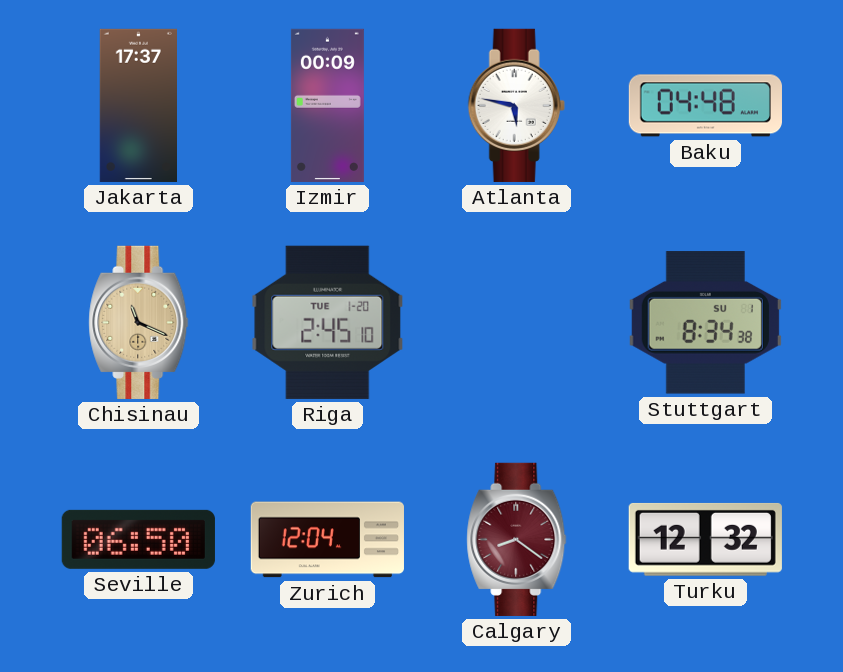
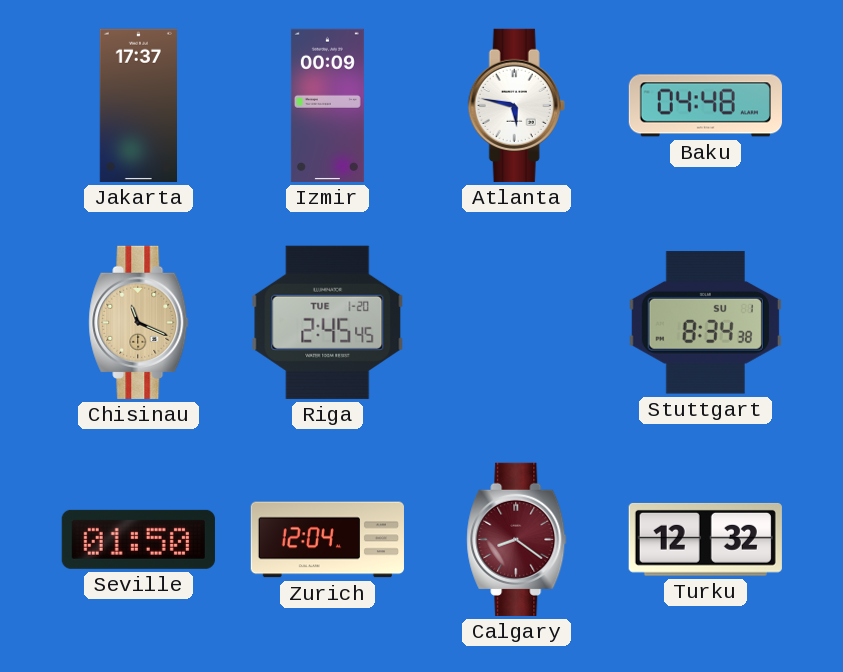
Riga: 2:45:10 -> 2:45:45 (328, 322)
Seville: 06:50 -> 01:50 (138, 539)
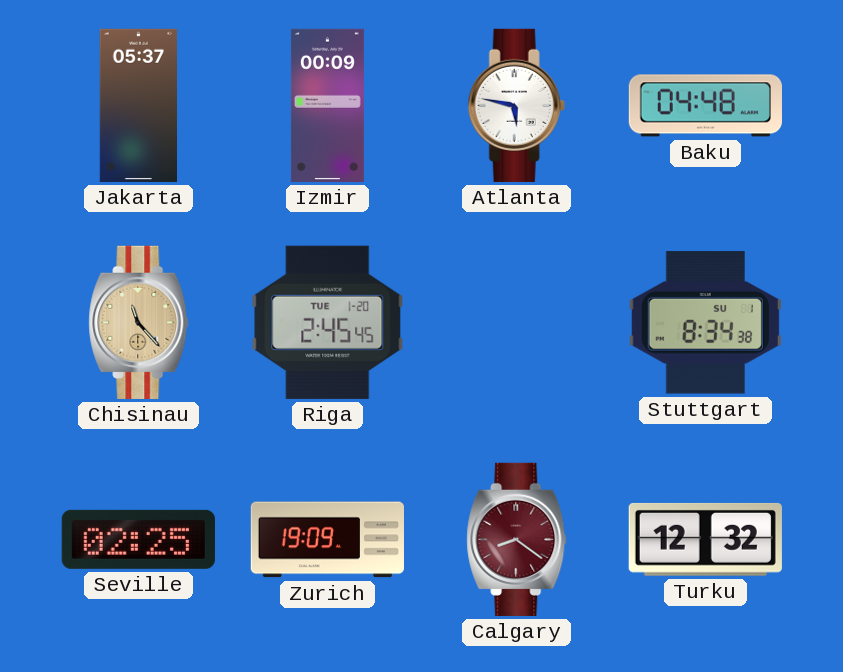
Jakarta: 17:37 -> 05:37 (138, 105)
Chisinau: 11:19 -> 11:23 (139, 322)
Seville: 01:50 -> 02:25 (138, 539)
Zurich: 12:04 -> 19:09 (327, 540)
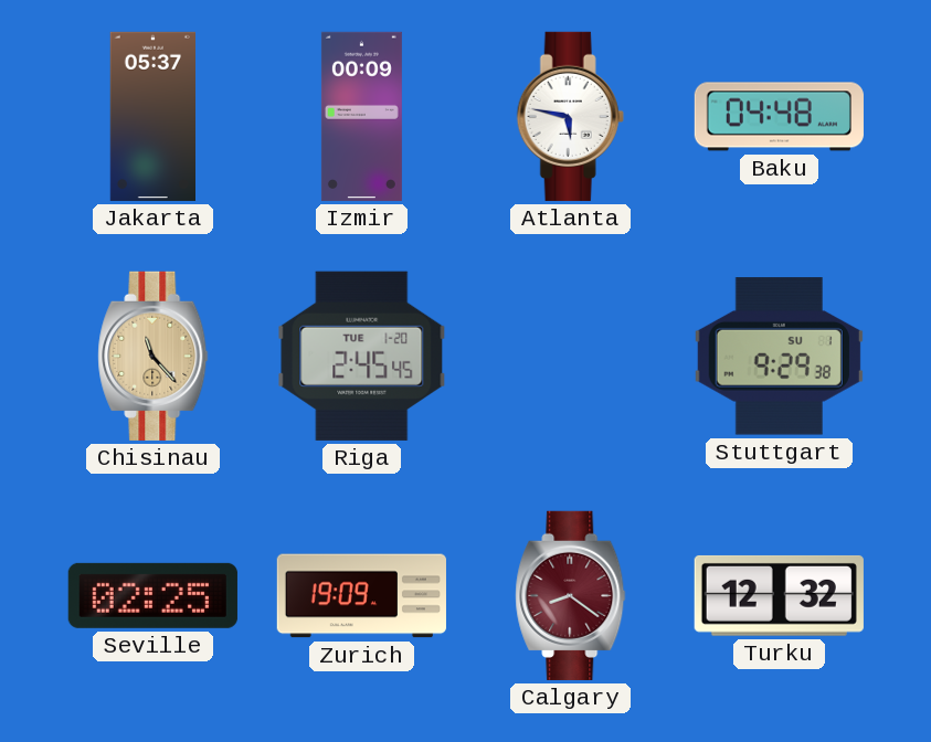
Stuttgart: 8:34 -> 9:29 (779, 357)
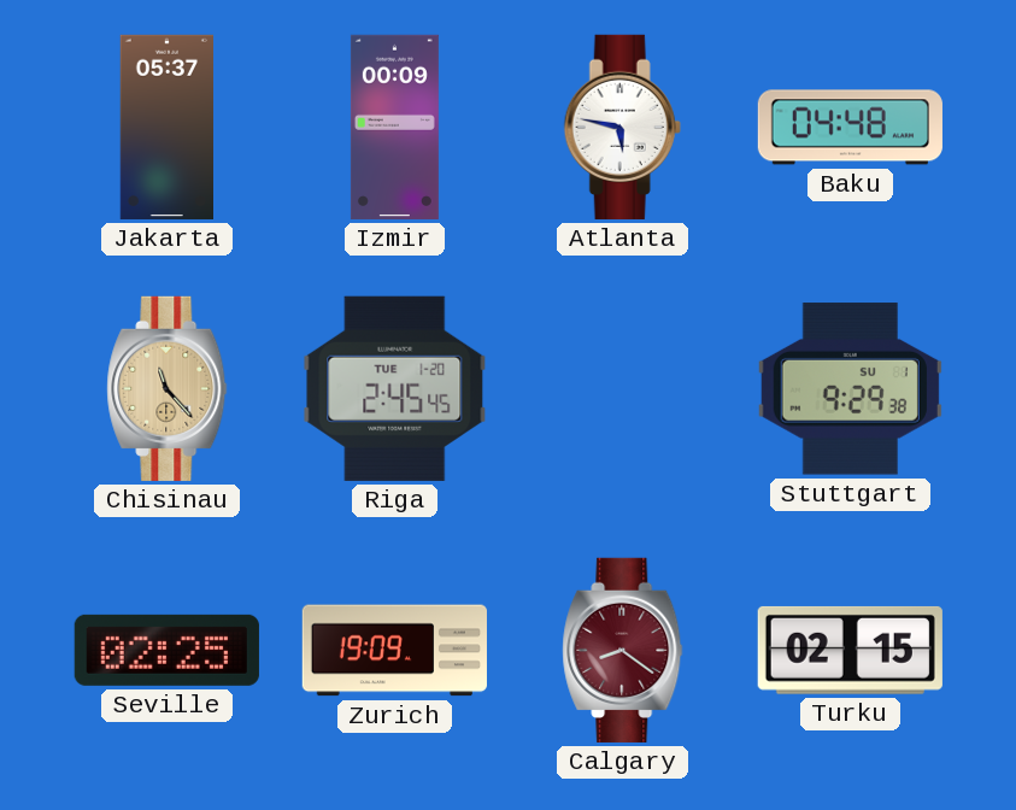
Turku: 12:32 -> 02:15 (850, 650)
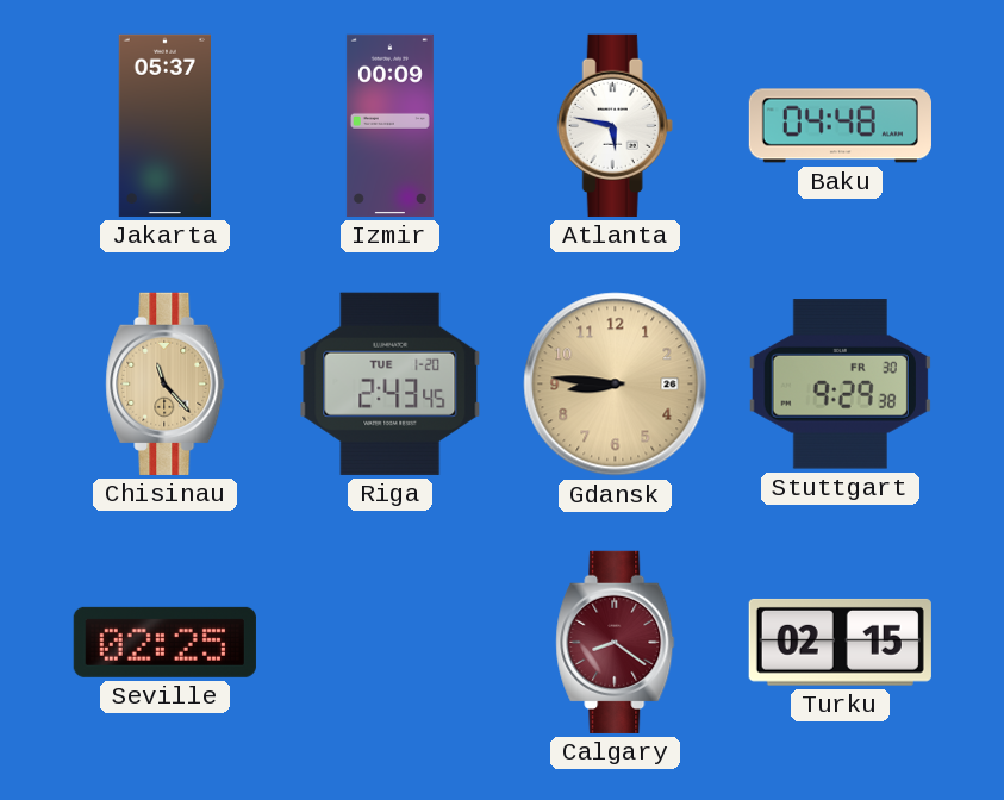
Riga: 2:45 -> 2:43 (391, 383)
Gdansk: none -> 8:46 (616, 385)
Stuttgart date: SU 1 -> FR 30 (840, 385)
Zurich: 19:09 -> none (394, 651)
